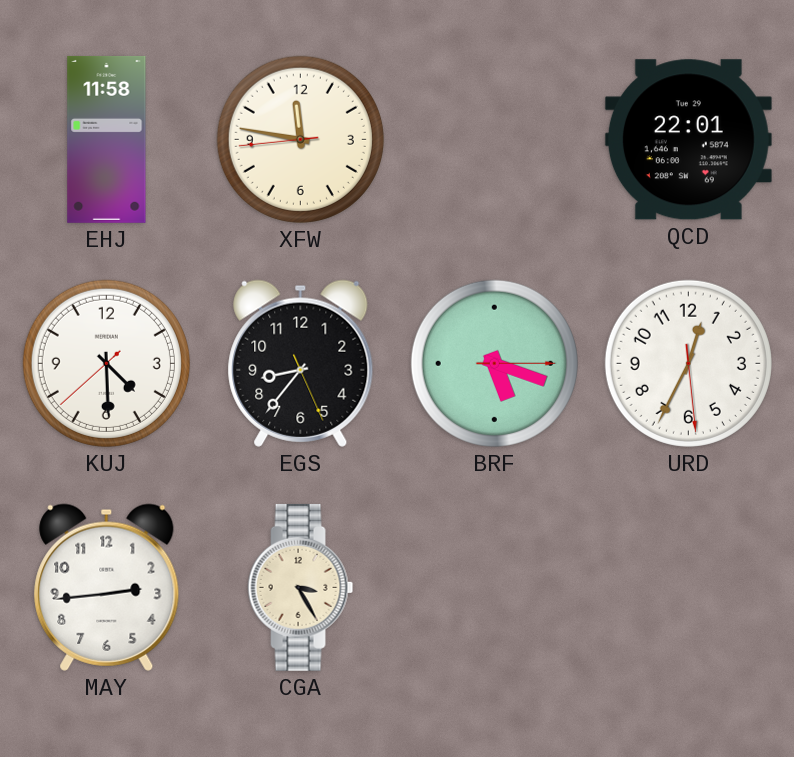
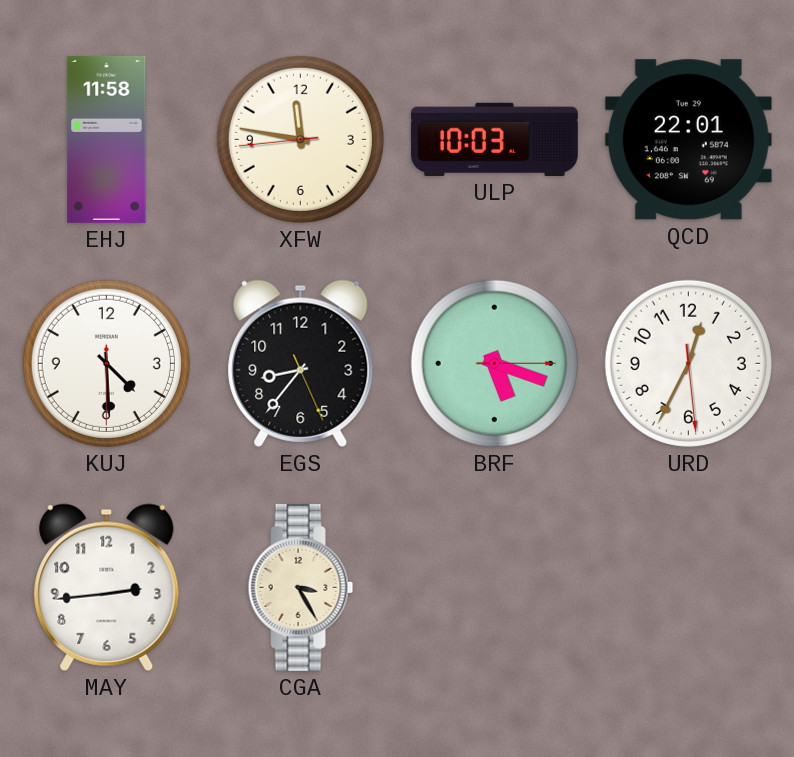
ULP: none -> 10:03 (494, 139)
KUJ: 4:29:38 -> 4:29:30 (106, 363)
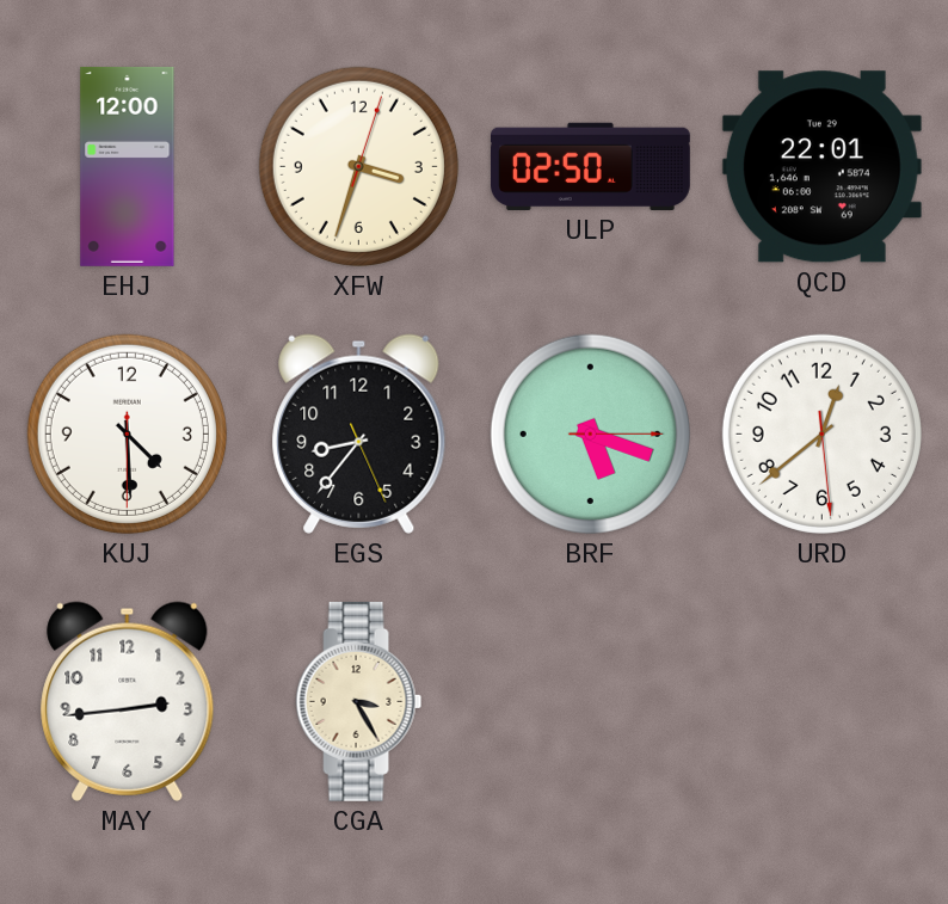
EHJ: 11:58 -> 12:00 (128, 166)
XFW: 11:46 -> 3:33 (358, 166)
ULP: 10:03 -> 02:50 (590, 166)
URD: 12:34 -> 12:38 (821, 433)
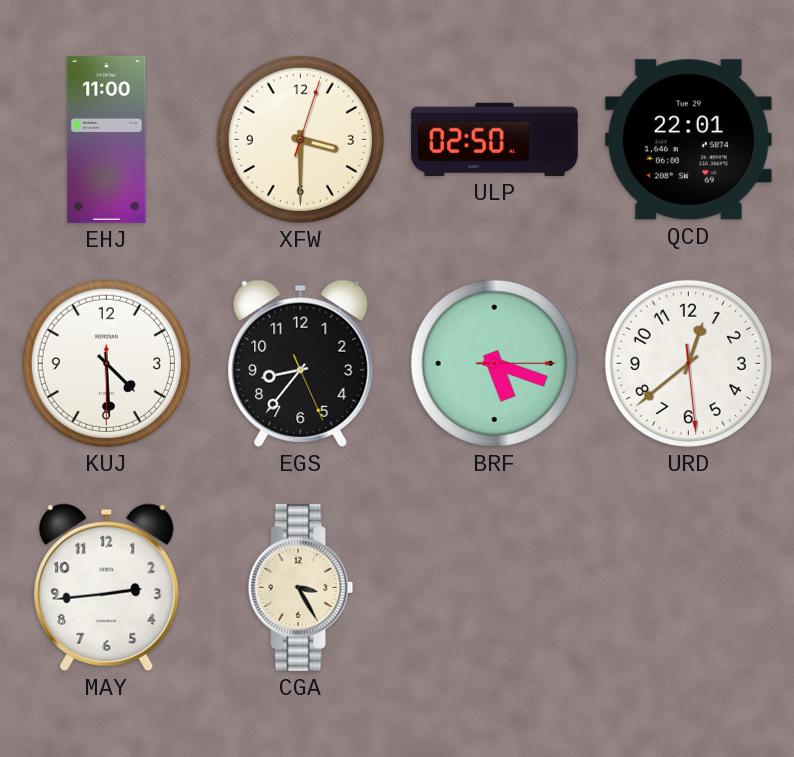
EHJ: 12:00 -> 11:00 (107, 139)
XFW: 3:33 -> 3:30 (300, 139)
